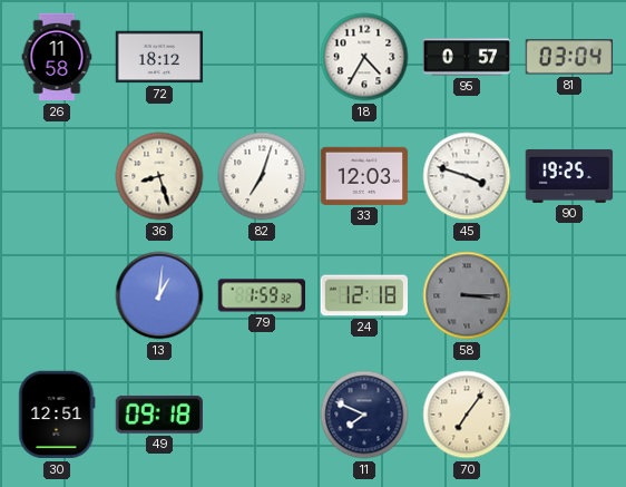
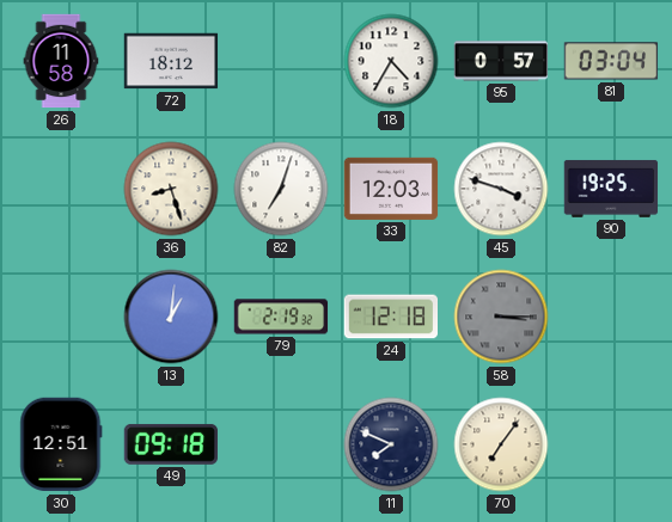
79: 1:59 -> 2:19 (281, 317)
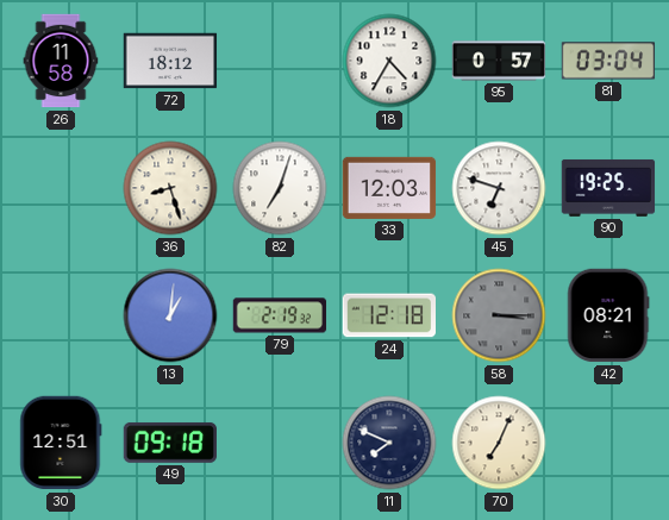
45: 3:48 -> 6:48 (499, 188)
42: none -> 08:21 (608, 315)
70: 7:06 -> 7:04 (499, 443)
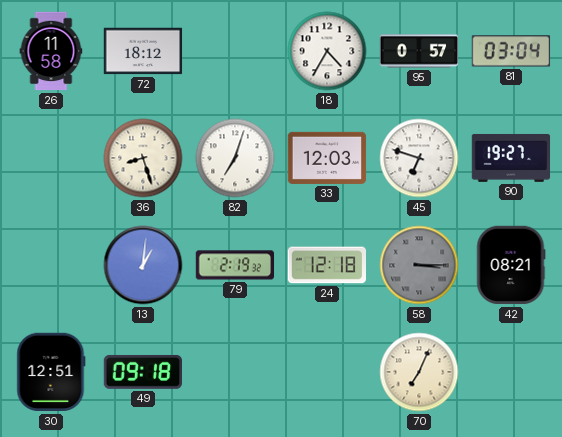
90: 19:25 -> 19:27 (511, 158)
11: 7:49 -> none (389, 443)
